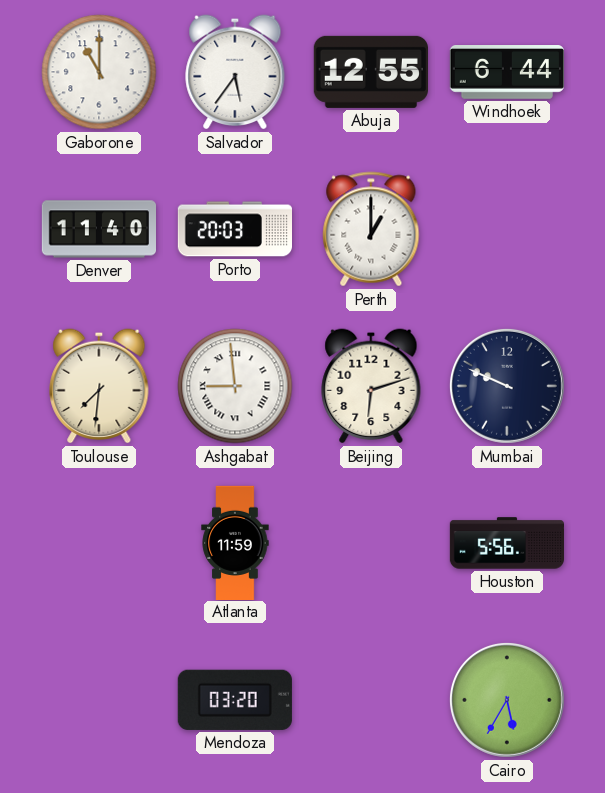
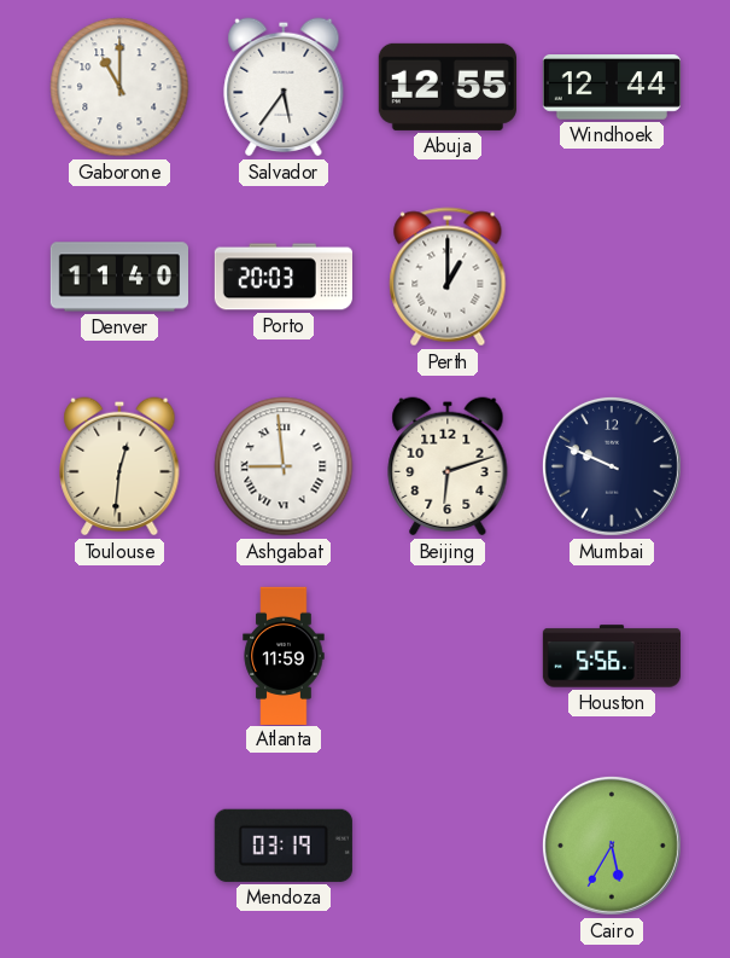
Windhoek: 6:44 -> 12:44 (612, 88)
Toulouse: 7:31 -> 12:31 (119, 466)
Mendoza: 03:20 -> 03:19 (284, 846)
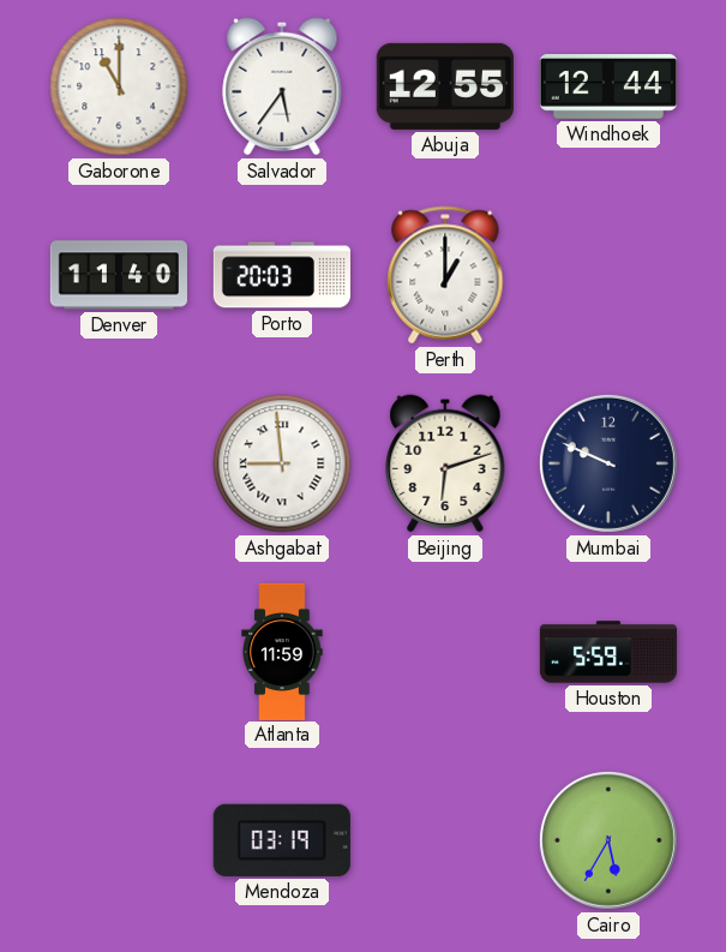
Toulouse: 12:31 -> none (119, 466)
Houston: 5:56 -> 5:59 (607, 652)
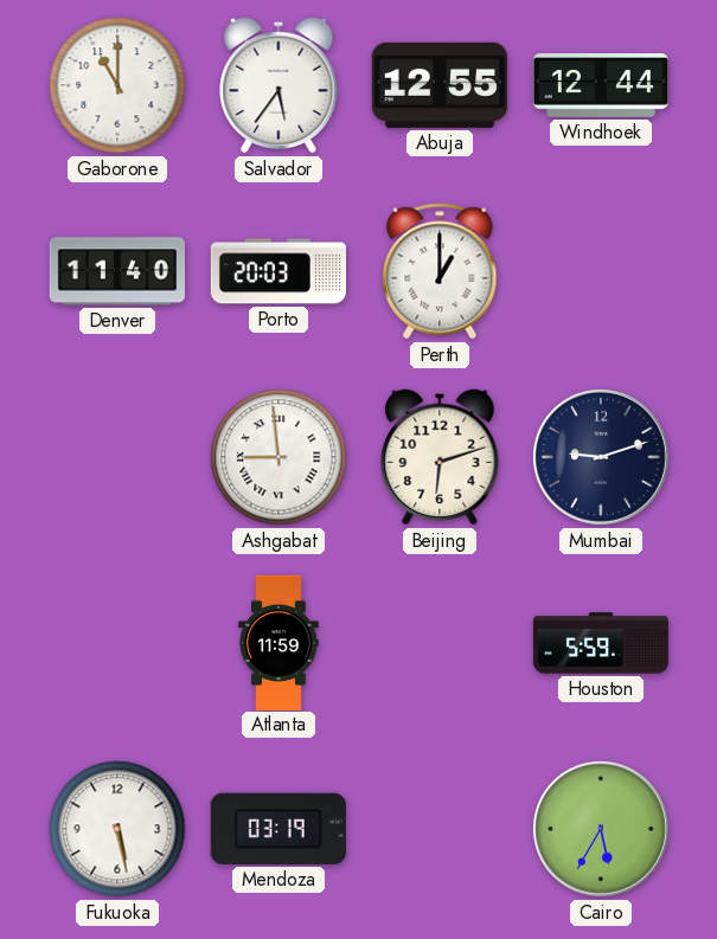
Mumbai: 9:49 -> 9:12 (601, 457)
Fukuoka: none -> 5:28 (117, 829)
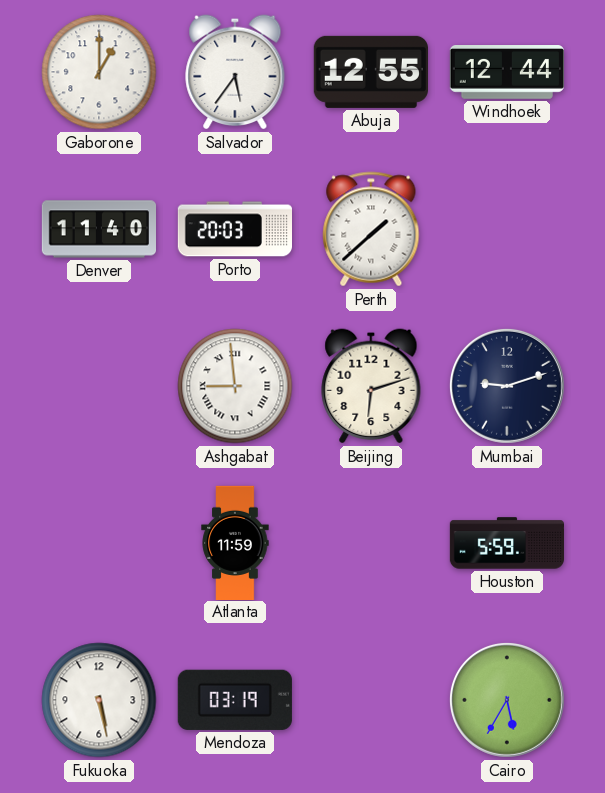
Gaborone: 11:00 -> 1:00 (99, 72)
Perth: 1:00 -> 1:38 (371, 229)
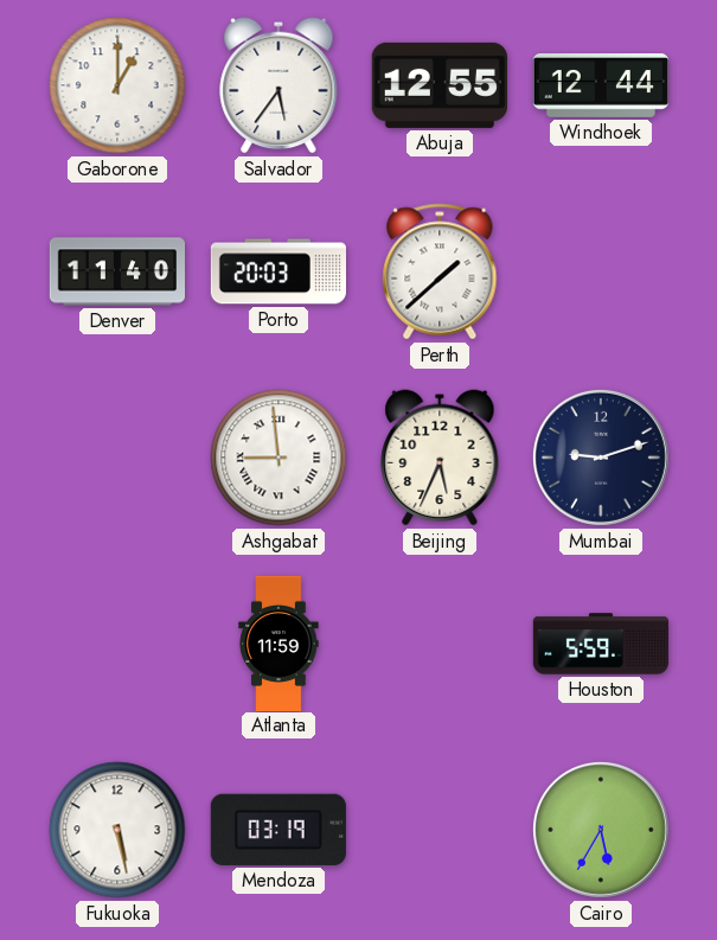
Beijing: 6:12 -> 5:34 (440, 458)
